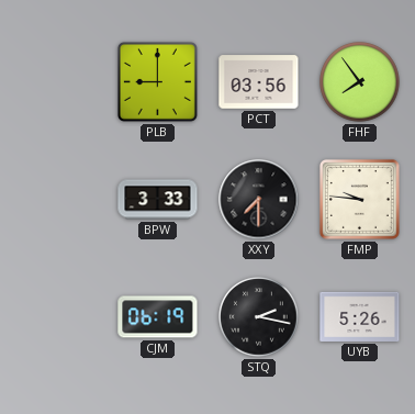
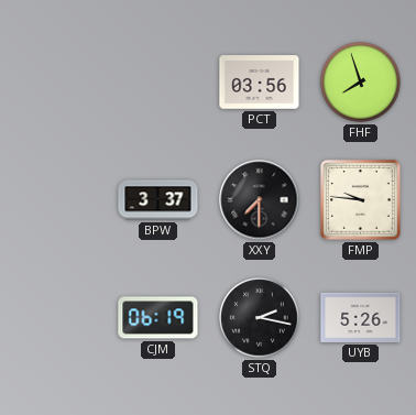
PLB: 9:00 -> none (157, 81)
FHF: 7:54 -> 7:57 (361, 83)
BPW: 3:33 -> 3:37 (158, 200)
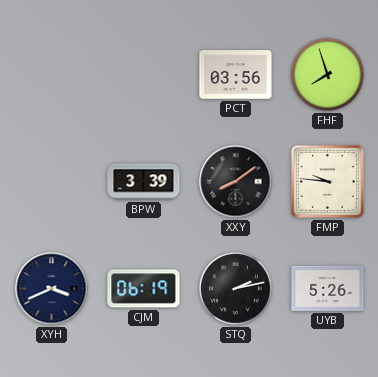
BPW: 3:37 -> 3:39 (144, 182)
XXY: 7:30 -> 8:09 (236, 182)
XYH: none -> 3:41 (52, 289)
STQ: 2:17 -> 2:13 (236, 289)
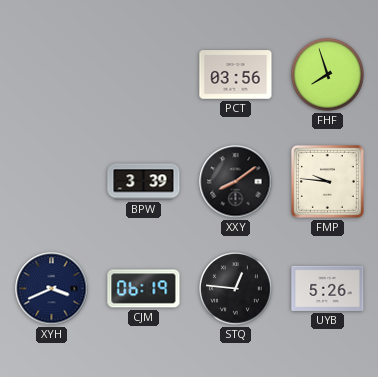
STQ: 2:13 -> 12:46 (236, 289)
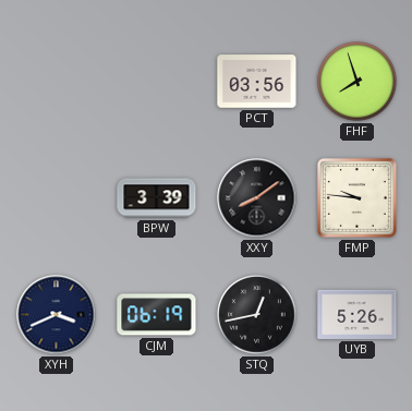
STQ: 12:46 -> 12:43 (257, 315)
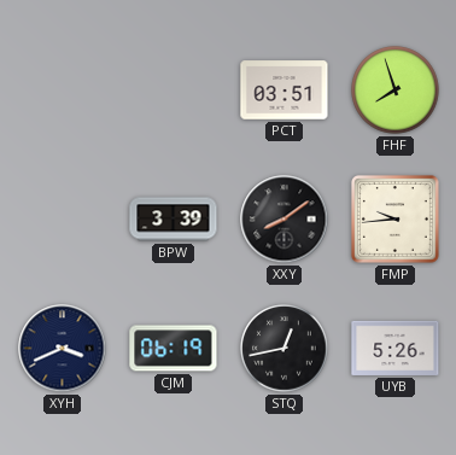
PCT: 03:56 -> 03:51 (285, 91)
FMP: 9:46 -> 9:44 (394, 218)
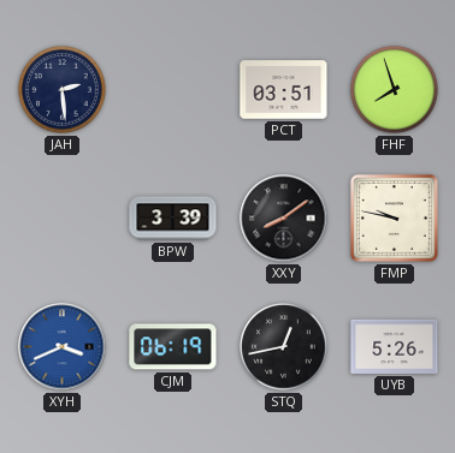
JAH: none -> 2:29 (63, 90)
FMP: 9:44 -> 9:47 (394, 217)
XYH dial: navy -> blue (63, 347)
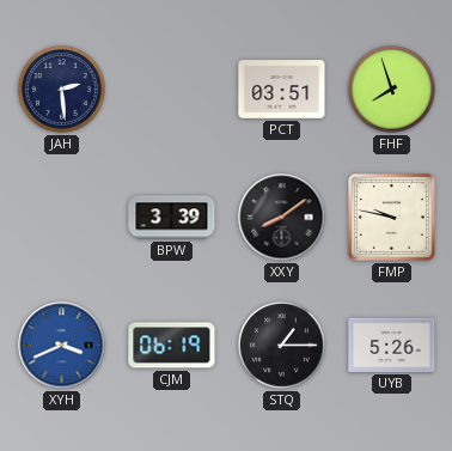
STQ: 12:43 -> 1:15 (282, 346)
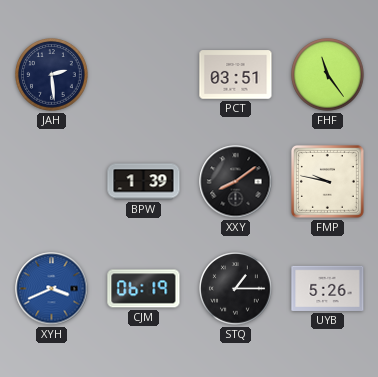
FHF: 7:57 -> 11:24 (328, 75)
BPW: 3:39 -> 1:39 (144, 182)
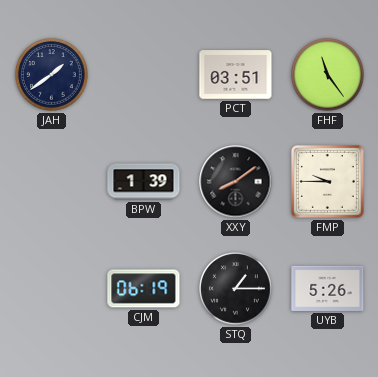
JAH: 2:29 -> 1:39 (52, 75)
FMP: 9:47 -> 9:45 (327, 181)
XYH: 3:41 -> none (52, 289)
